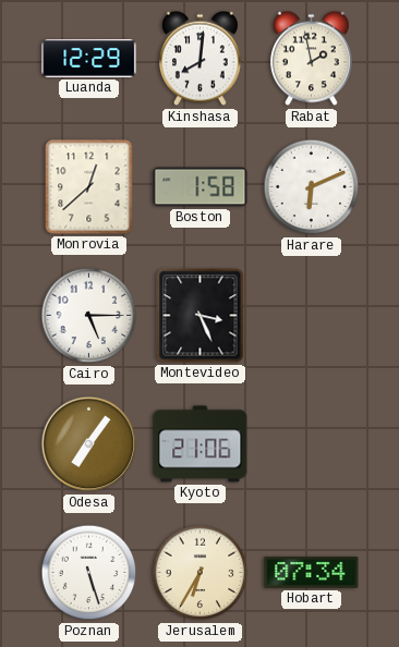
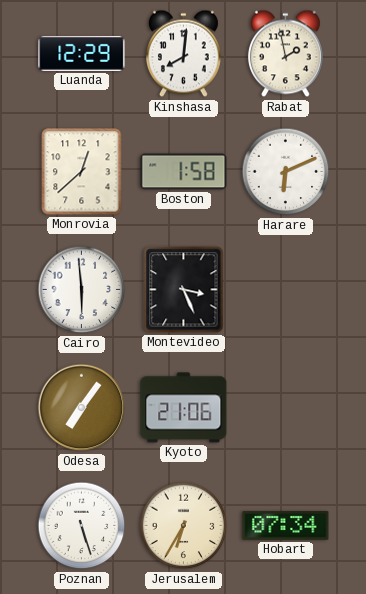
Cairo: 5:15 -> 5:59 (82, 290)
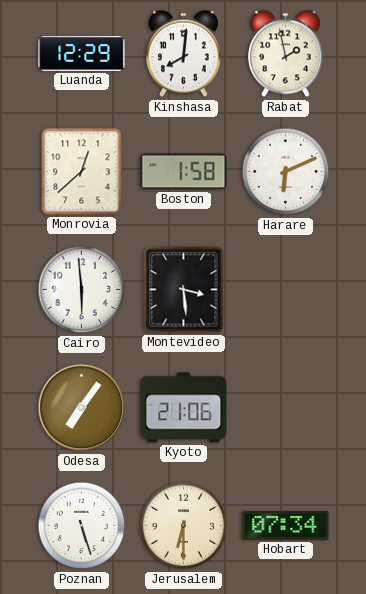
Montevideo: 3:26 -> 3:29 (184, 290)
Jerusalem: 6:35 -> 6:30 (184, 526)
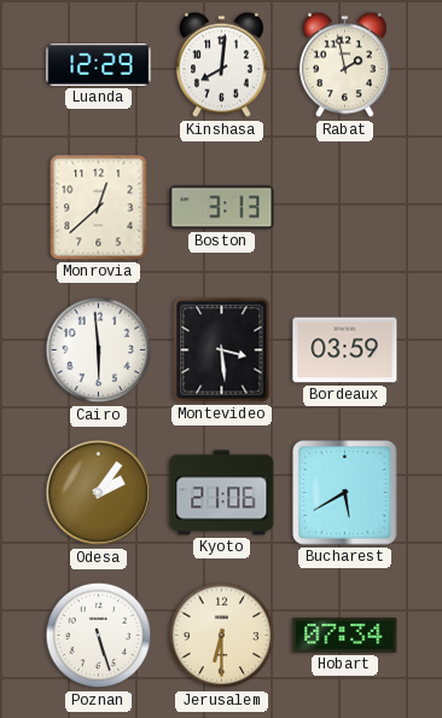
Boston: 1:58 -> 3:13 (222, 208)
Harare: 6:11 -> none (286, 172)
Bordeaux: none -> 03:59 (345, 351)
Odesa: 7:06 -> 2:06 (99, 493)
Bucharest: none -> 5:40 (345, 493)
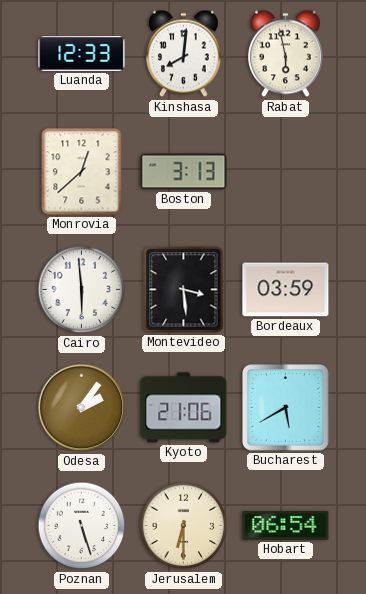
Luanda: 12:29 -> 12:33 (82, 54)
Rabat: 1:58 -> 5:58 (286, 54)
Hobart: 07:34 -> 06:54 (286, 525)
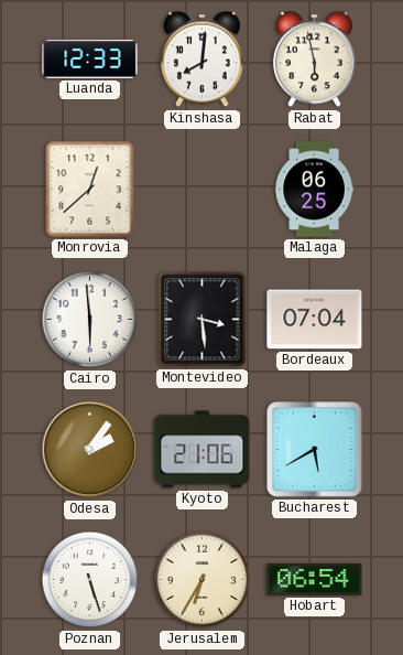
Boston: 3:13 -> none (184, 172)
Malaga: none -> 06:25 (314, 190)
Bordeaux: 03:59 -> 07:04 (315, 320)
Jerusalem: 6:30 -> 6:35 (203, 580)
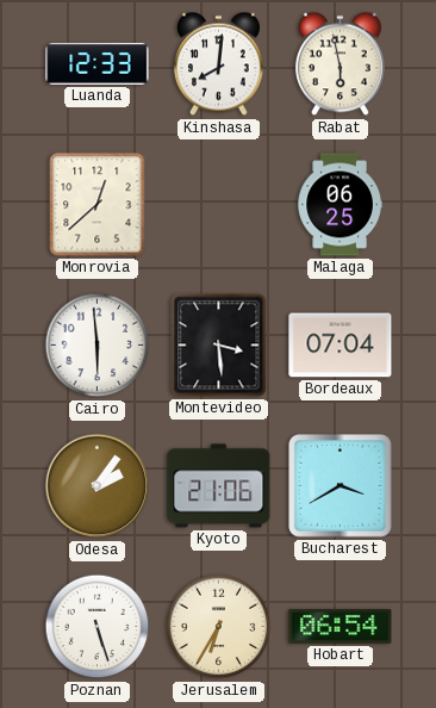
Bucharest: 5:40 -> 3:40 (341, 486)
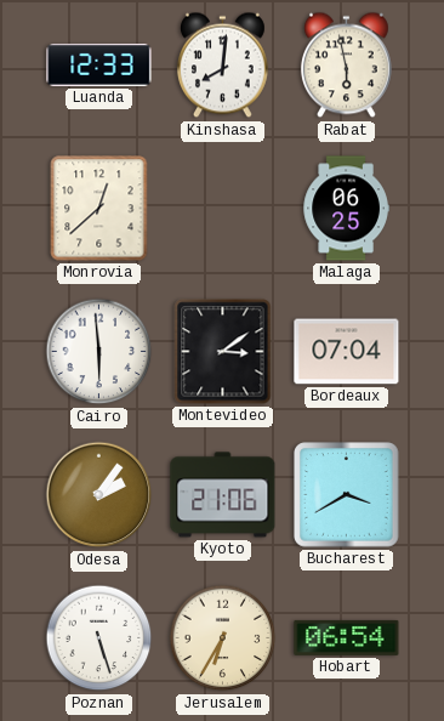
Montevideo: 3:29 -> 3:09 (223, 352)
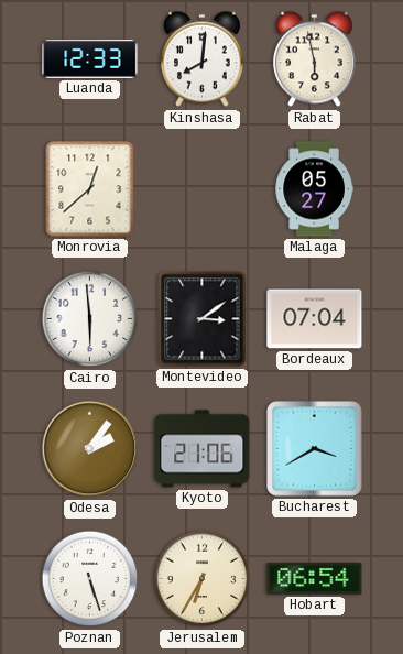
Malaga: 06:25 -> 05:27 (314, 189)
